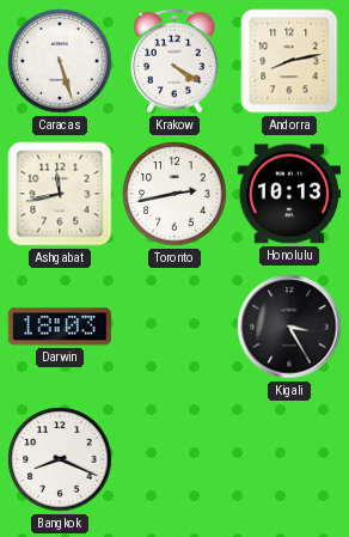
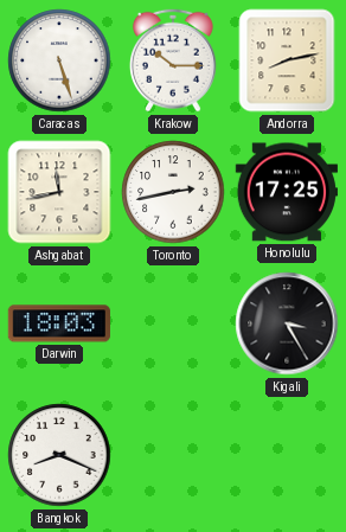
Krakow: 4:20 -> 10:15 (173, 60)
Honolulu: 10:13 -> 17:25 (286, 192)
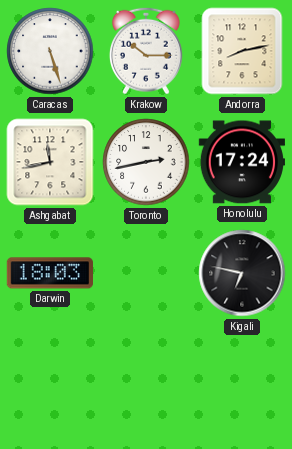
Honolulu: 17:25 -> 17:24 (241, 162)
Kigali: 3:25 -> 6:47 (242, 273)
Bangkok: 8:19 -> none (59, 455)
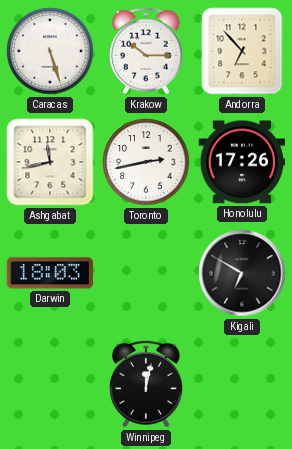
Andorra: 8:13 -> 6:53 (242, 51)
Honolulu: 17:24 -> 17:26 (241, 162)
Kigali: 6:47 -> 6:50 (242, 273)
Winnipeg: none -> 12:02 (146, 384)
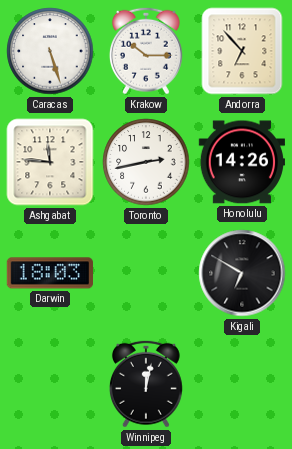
Ashgabat: 11:43 -> 11:46 (50, 162)
Honolulu: 17:26 -> 14:26 (241, 162)
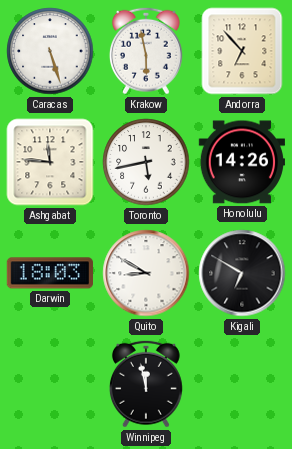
Krakow: 10:15 -> 5:58 (146, 51)
Toronto: 2:43 -> 5:43 (146, 162)
Quito: none -> 8:50 (146, 273)
Winnipeg: 12:02 -> 11:58 (146, 384)
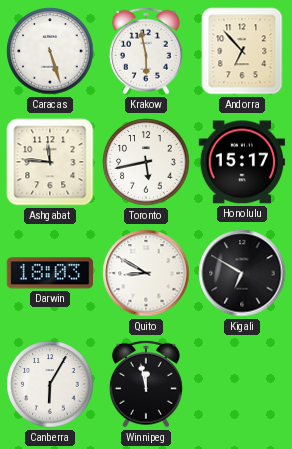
Honolulu: 14:26 -> 15:17 (241, 162)
Canberra: none -> 6:05 (50, 384)
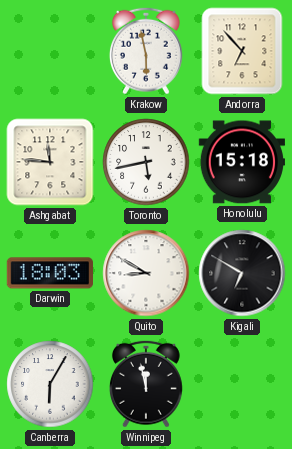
Caracas: 5:27 -> none (50, 51)
Honolulu: 15:17 -> 15:18 (241, 162)
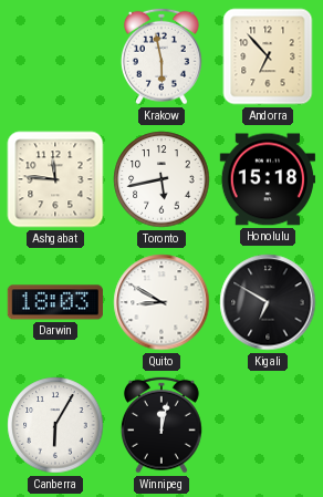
Winnipeg: 11:58 -> 12:02 (161, 425)
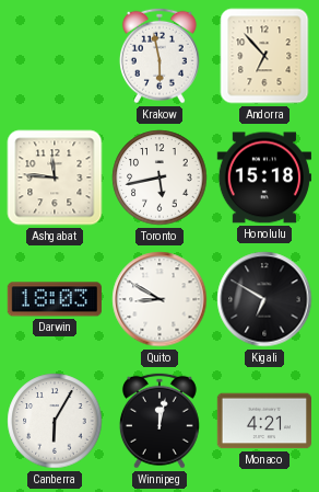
Monaco: none -> 4:21 (263, 421)
